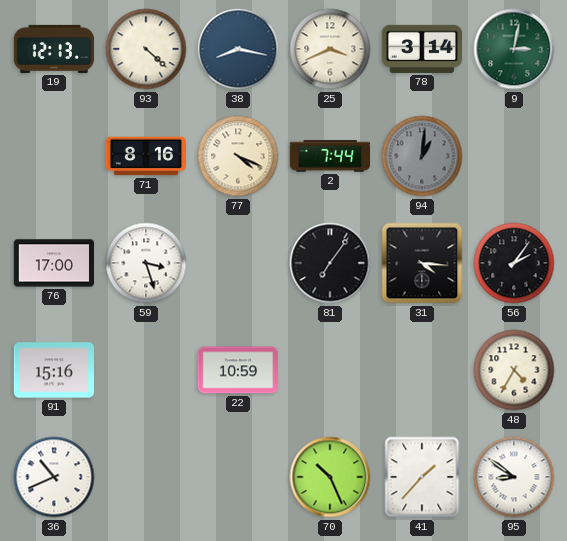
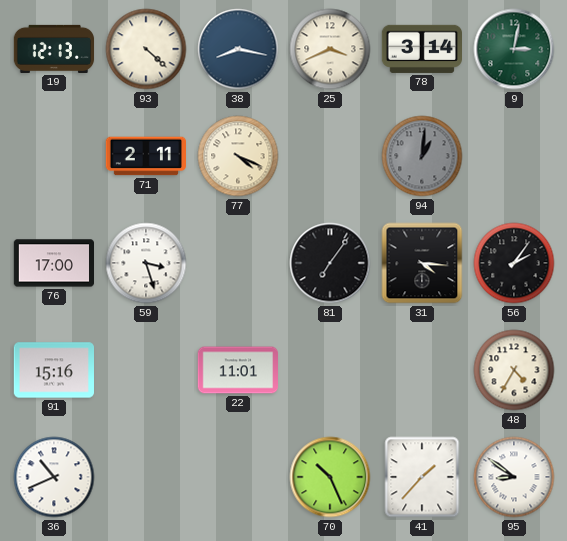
71: 8:16 -> 2:11 (145, 156)
2: 7:44 -> none (330, 156)
22: 10:59 -> 11:01 (237, 370)
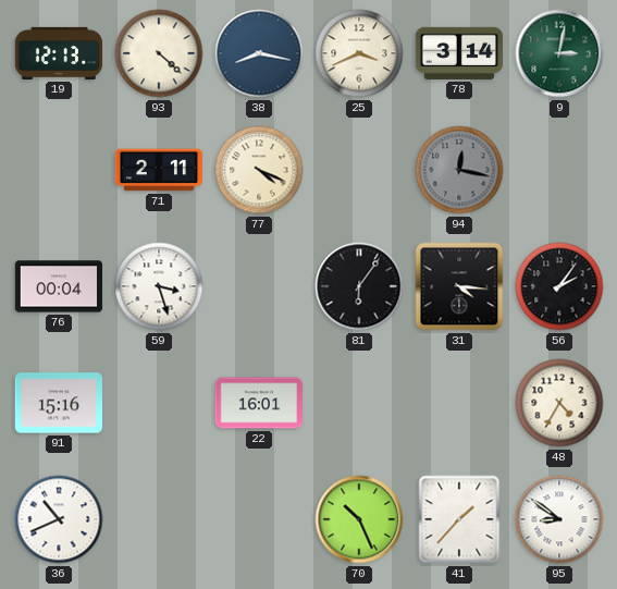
94: 1:01 -> 12:17 (459, 170)
76: 17:00 -> 00:04 (58, 286)
81: 7:06 -> 6:06 (359, 286)
22: 11:01 -> 16:01 (258, 403)
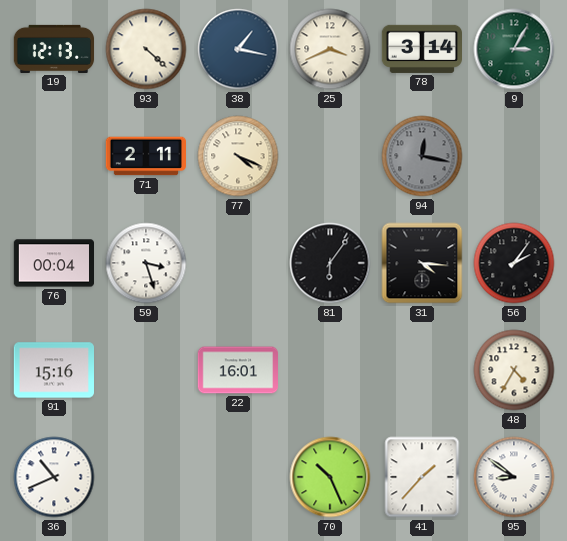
38: 8:17 -> 1:17 (238, 49)
9: 3:02 -> 3:05 (514, 49)
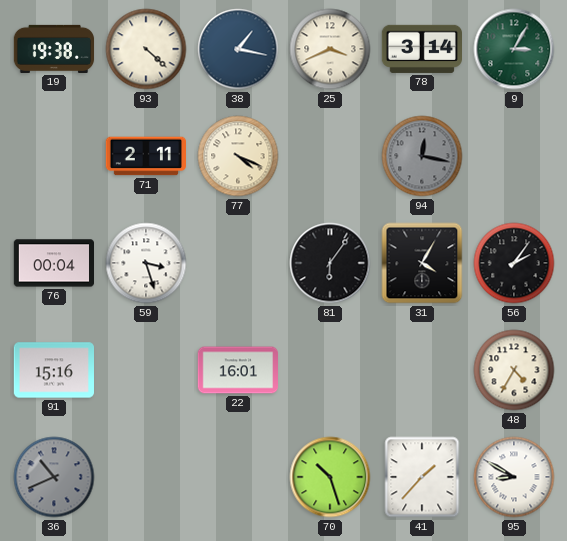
19: 12:13 -> 19:38 (54, 49)
31: 4:16 -> 4:05 (422, 263)
36 dial: white -> grey (54, 477)
70: 10:26 -> 10:27 (330, 477)
95: 8:51 -> 8:50 (514, 477)
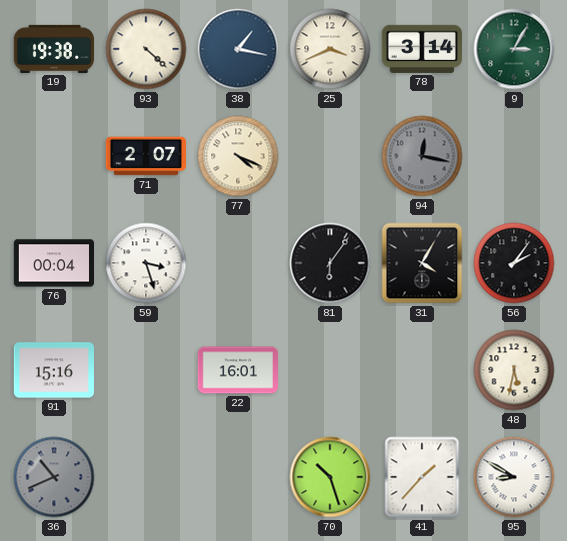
71: 2:11 -> 2:07 (145, 156)
48: 4:35 -> 5:32 (514, 370)
